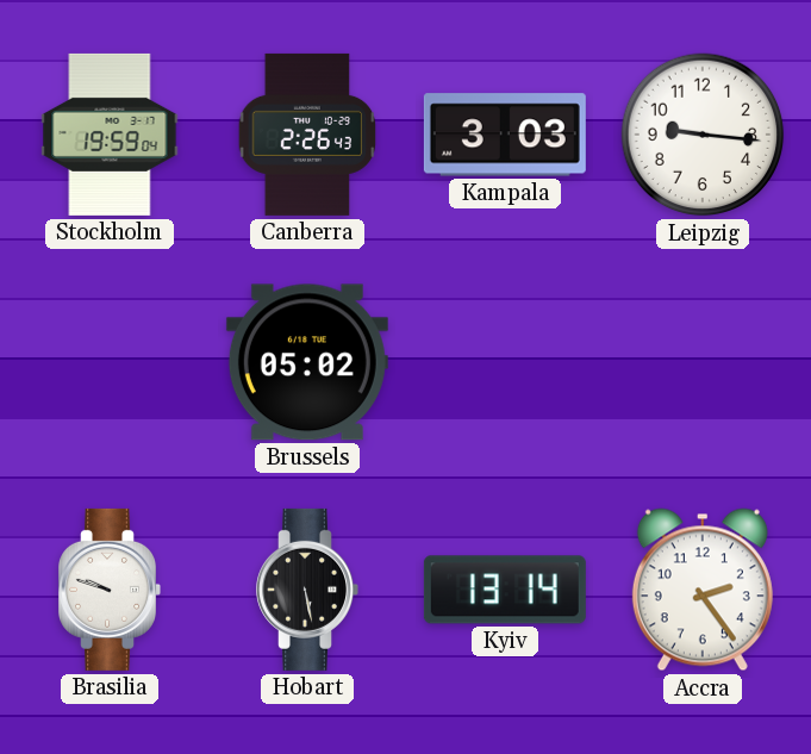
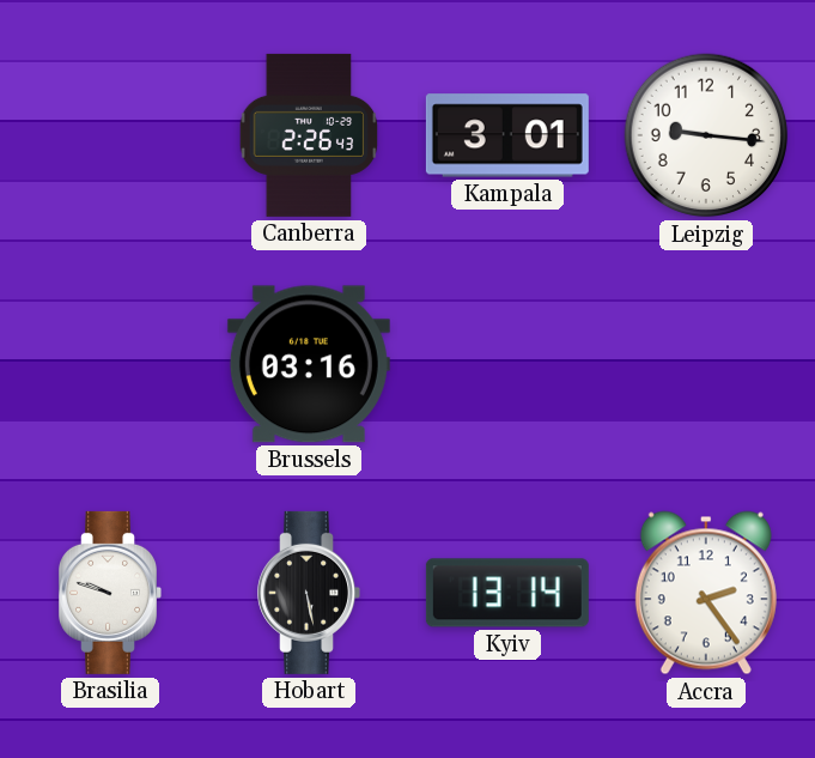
Stockholm: 19:59 -> none (110, 135)
Kampala: 3:03 -> 3:01 (507, 135)
Brussels: 05:02 -> 03:16 (309, 364)
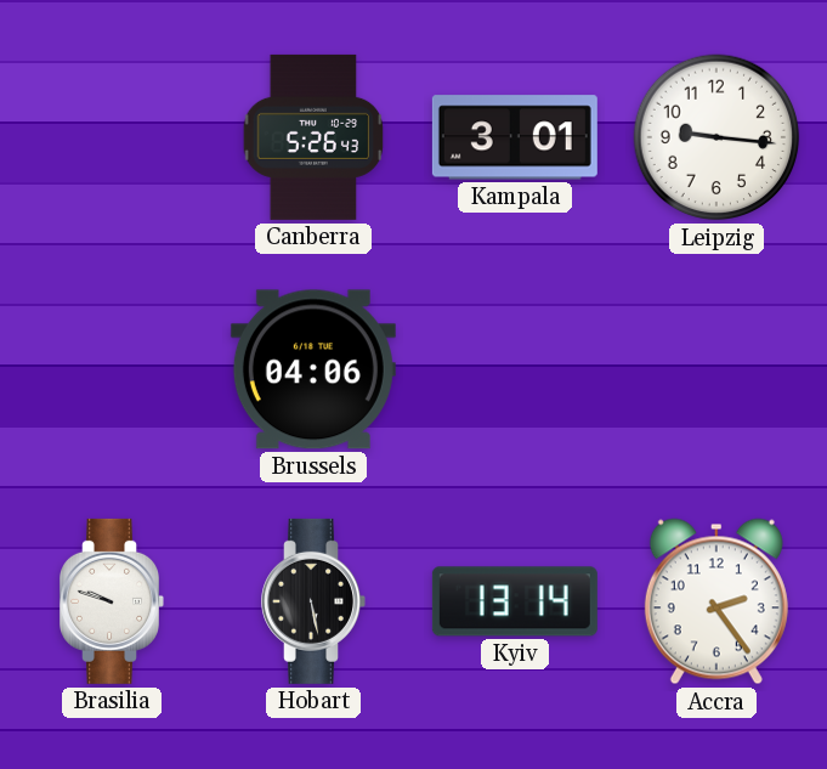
Canberra: 2:26 -> 5:26 (313, 137)
Brussels: 03:16 -> 04:06 (313, 369)
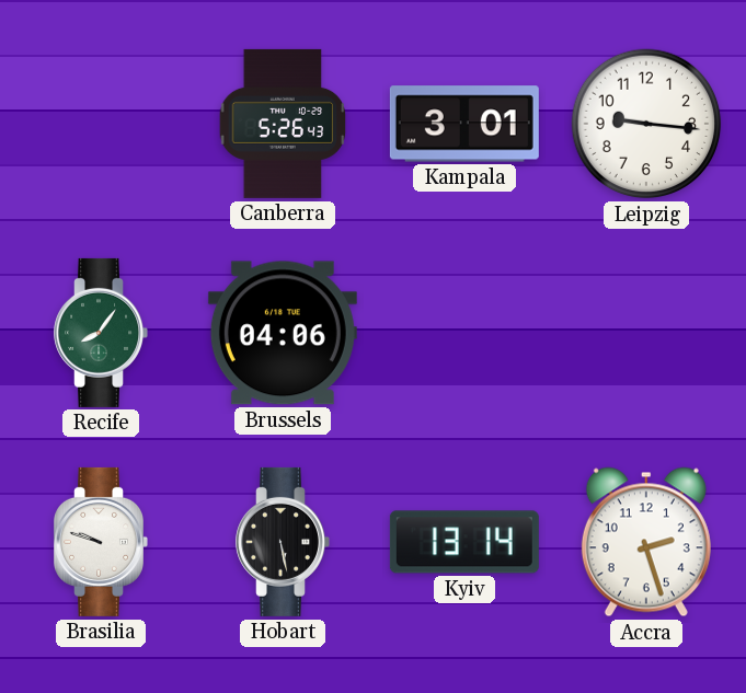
Recife: none -> 8:06 (101, 333)
Accra: 2:24 -> 2:27 (646, 542)
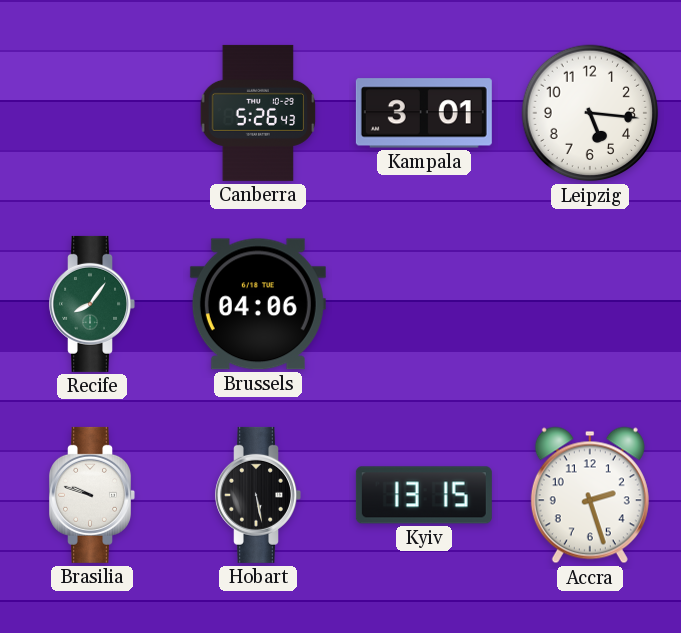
Leipzig: 9:16 -> 5:16 (590, 113)
Kyiv: 13:14 -> 13:15 (424, 495)
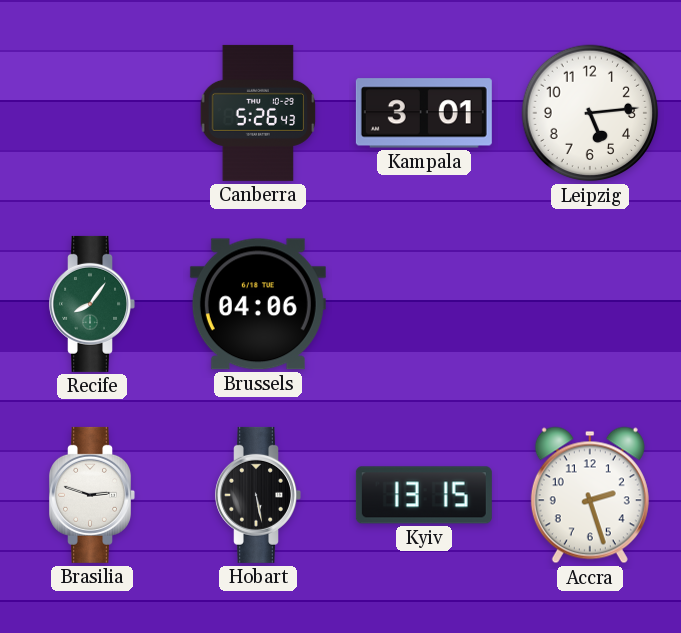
Leipzig: 5:16 -> 5:14 (590, 113)
Brasilia: 9:48 -> 2:48 (92, 495)
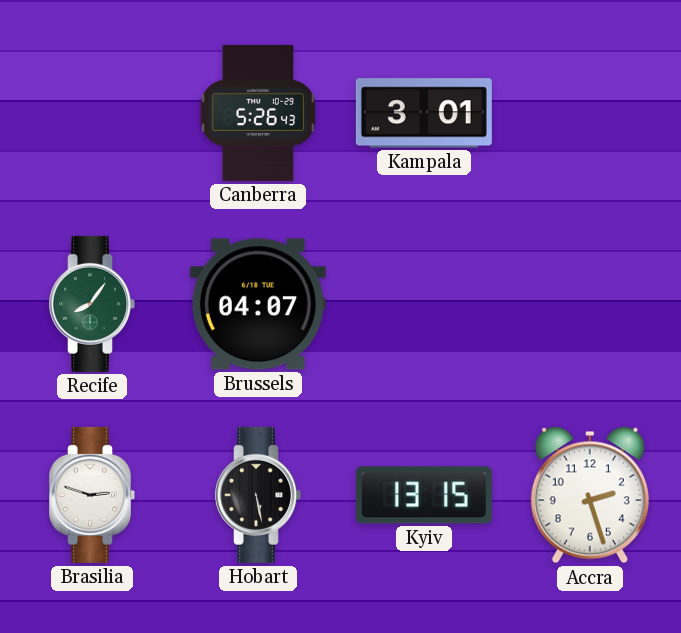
Leipzig: 5:14 -> none (590, 113)
Brussels: 04:06 -> 04:07 (258, 304)
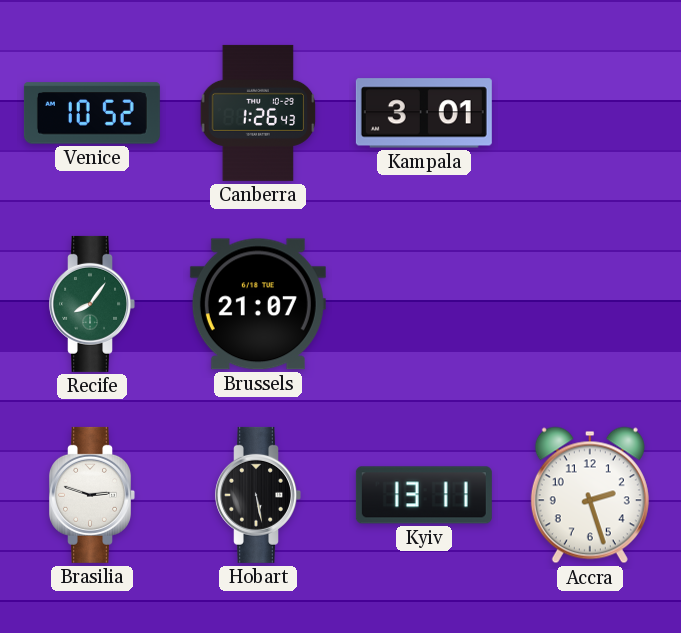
Venice: none -> 10:52 (92, 113)
Canberra: 5:26 -> 1:26 (258, 113)
Brussels: 04:07 -> 21:07 (258, 304)
Kyiv: 13:15 -> 13:11 (424, 495)
